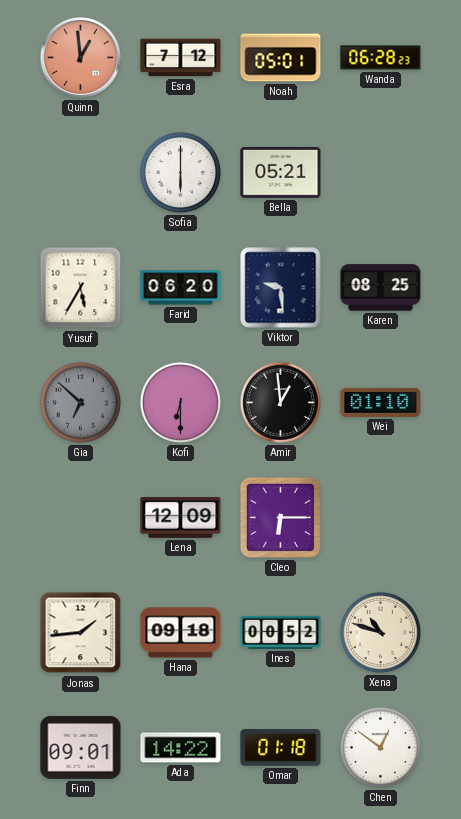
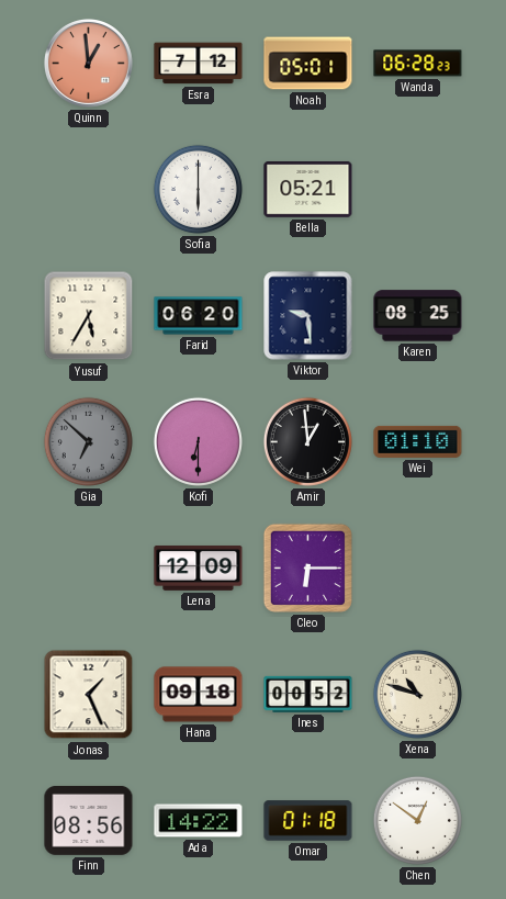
Jonas: 1:44 -> 1:26 (89, 695)
Finn: 09:01 -> 08:56 (89, 820)
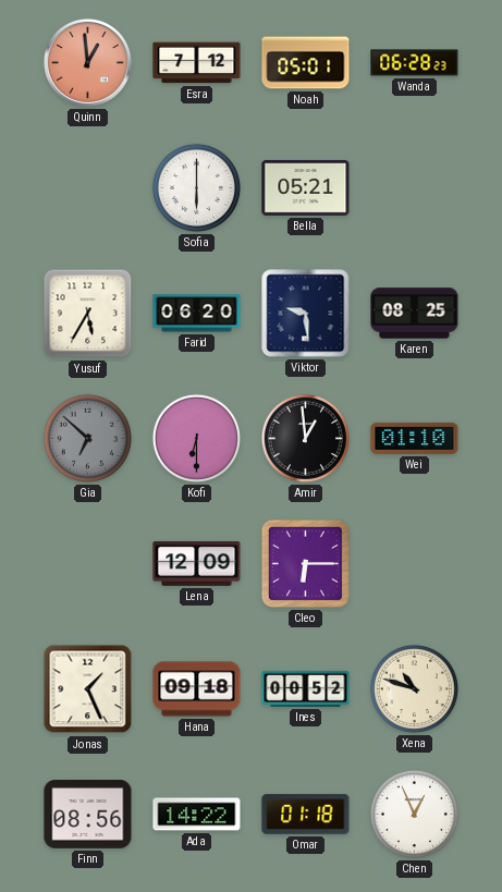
Chen: 12:51 -> 12:56 (414, 814)
